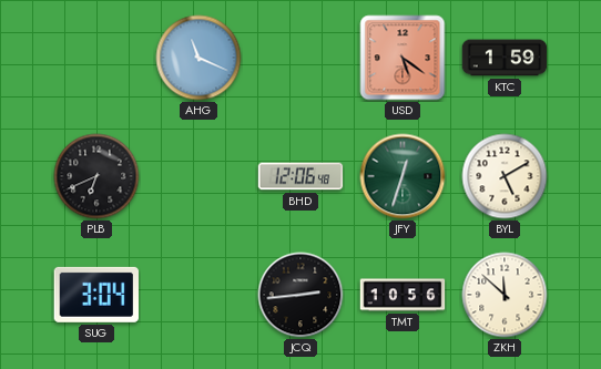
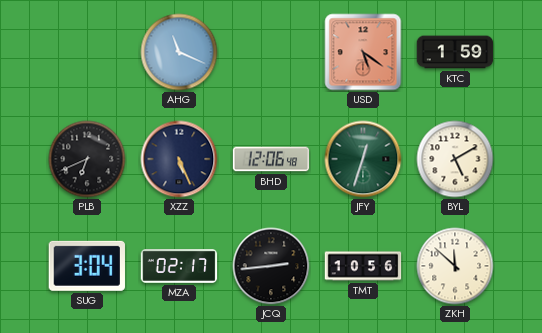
XZZ: none -> 5:26 (179, 159)
MZA: none -> 02:17 (179, 267)
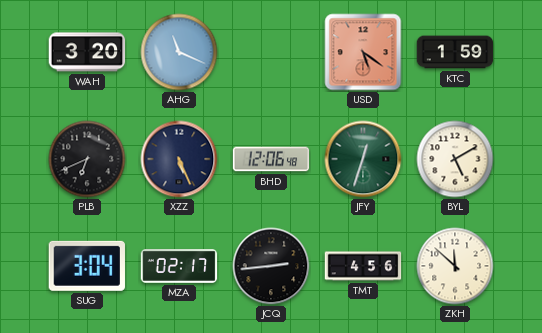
WAH: none -> 3:20 (87, 52)
TMT: 10:56 -> 4:56 (363, 266)
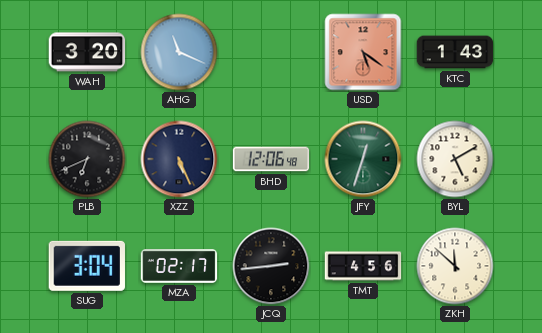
KTC: 1:59 -> 1:43 (455, 52)
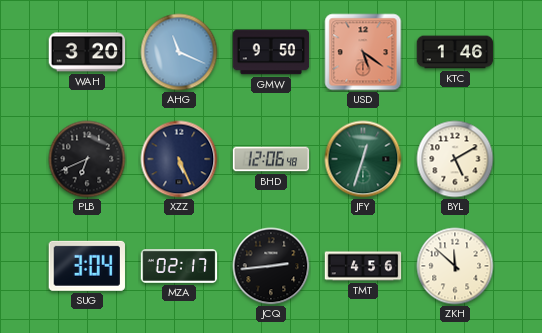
GMW: none -> 9:50 (271, 52)
KTC: 1:43 -> 1:46 (455, 52)
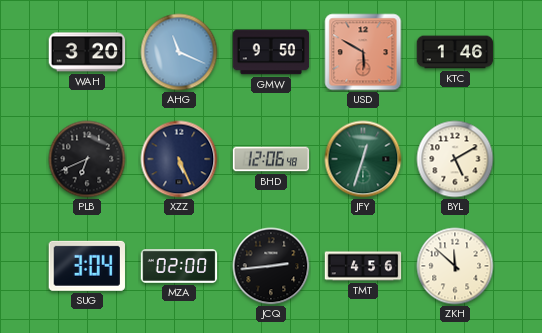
USD: 5:21 -> 5:50 (363, 52)
MZA: 02:17 -> 02:00 (179, 267)
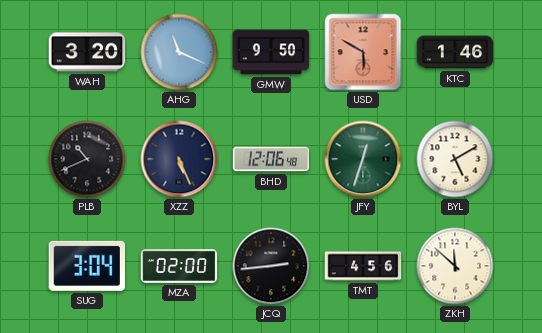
PLB: 6:41 -> 10:41 (87, 159)
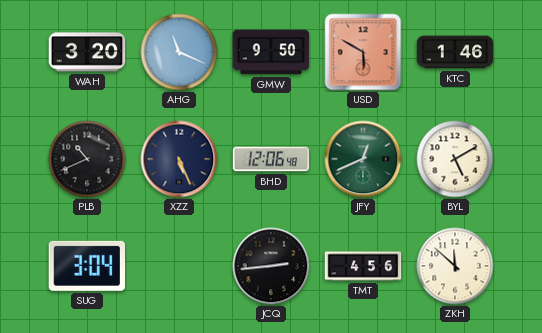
JFY: 12:33 -> 12:41 (363, 159)
MZA: 02:00 -> none (179, 267)
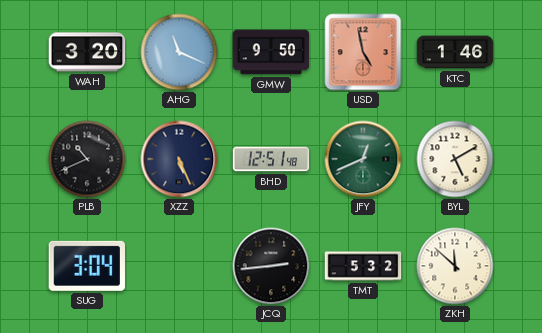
USD: 5:50 -> 4:58 (363, 52)
BHD: 12:06 -> 12:51 (271, 159)
TMT: 4:56 -> 5:32 (363, 266)
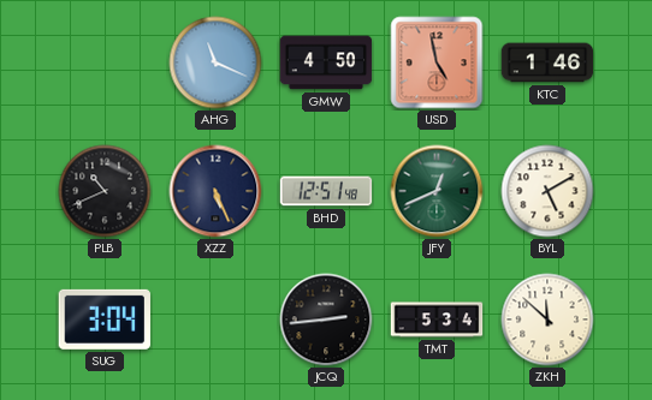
WAH: 3:20 -> none (87, 52)
GMW: 9:50 -> 4:50 (326, 62)
TMT: 5:32 -> 5:34 (437, 320)
